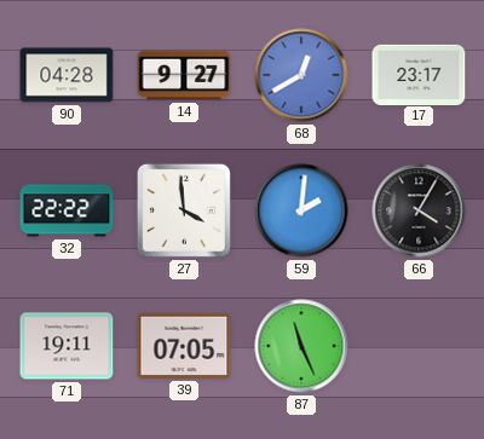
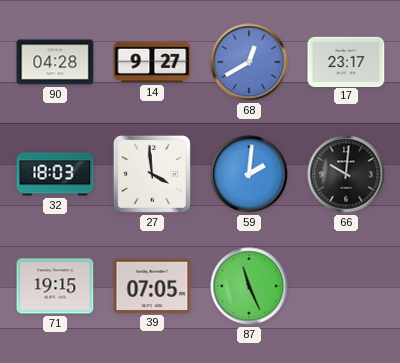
32: 22:22 -> 18:03 (55, 174)
66: 4:05 -> 10:01 (346, 174)
71: 19:11 -> 19:15 (55, 286)
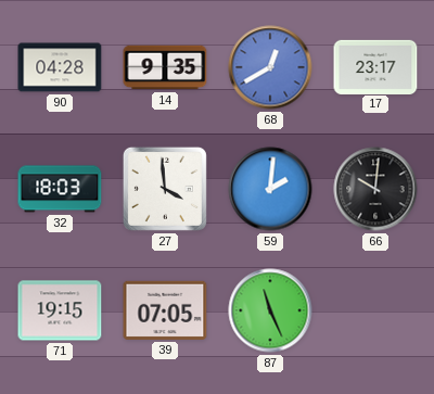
14: 9:27 -> 9:35 (165, 67)
